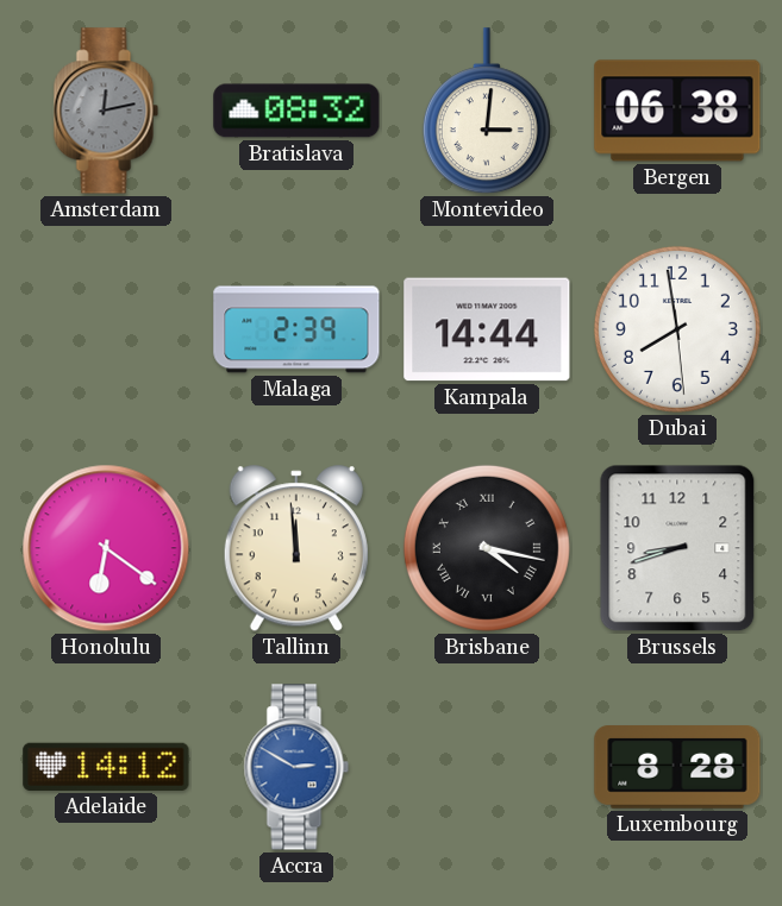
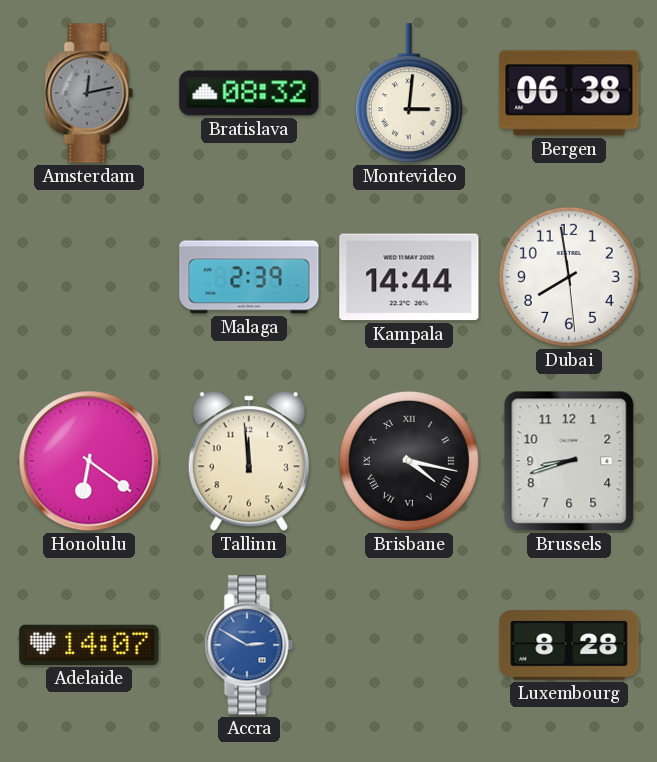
Adelaide: 14:12 -> 14:07 (89, 645)
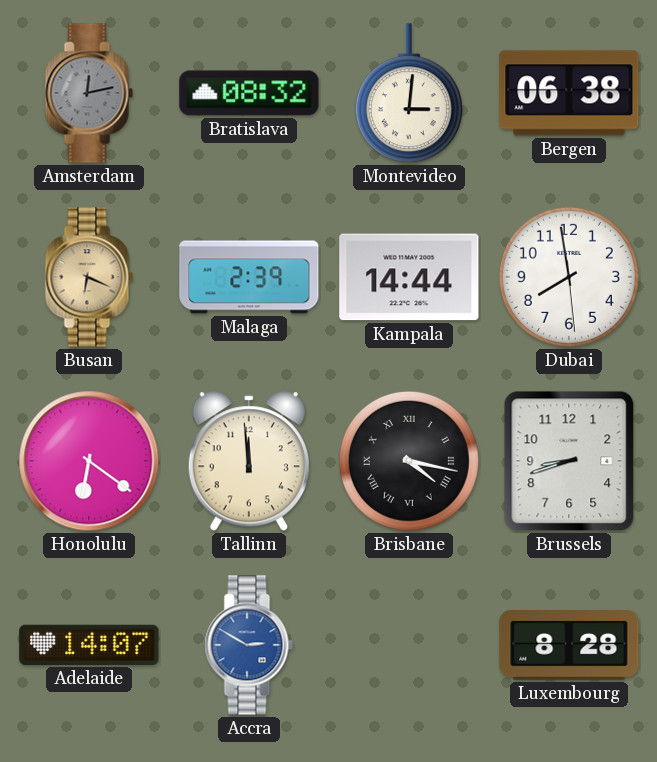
Busan: none -> 6:19 (89, 277)
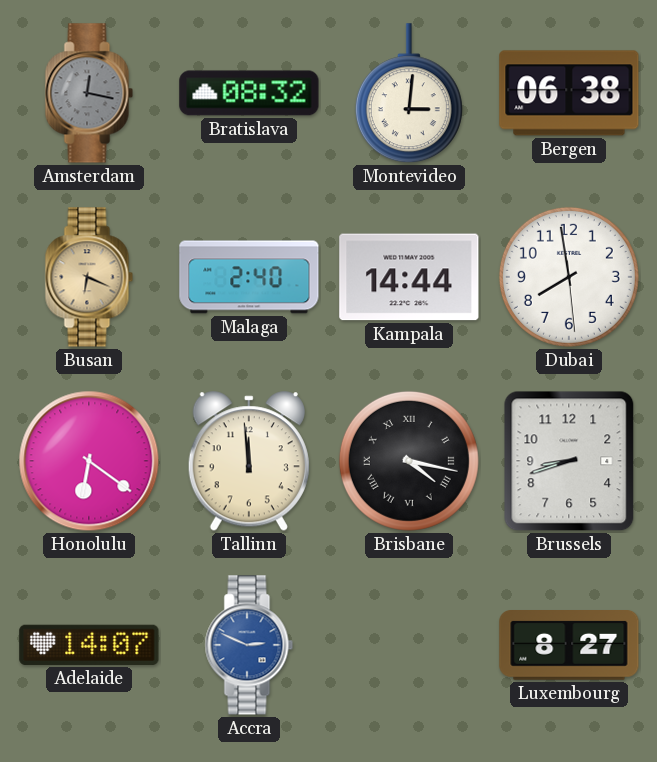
Amsterdam: 12:13 -> 12:17 (89, 93)
Malaga: 2:39 -> 2:40 (249, 277)
Accra: 2:50 -> 2:49 (249, 645)
Luxembourg: 8:28 -> 8:27 (569, 646)
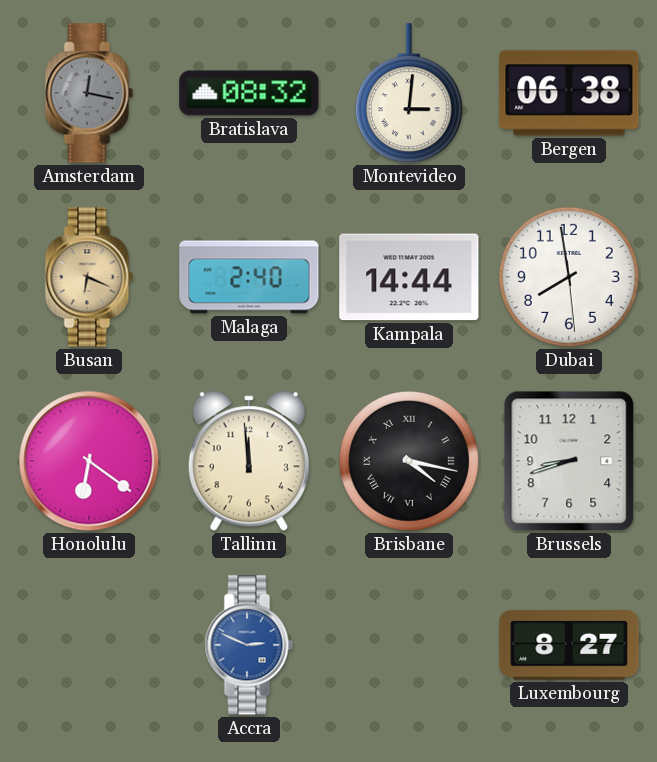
Adelaide: 14:07 -> none (89, 645)
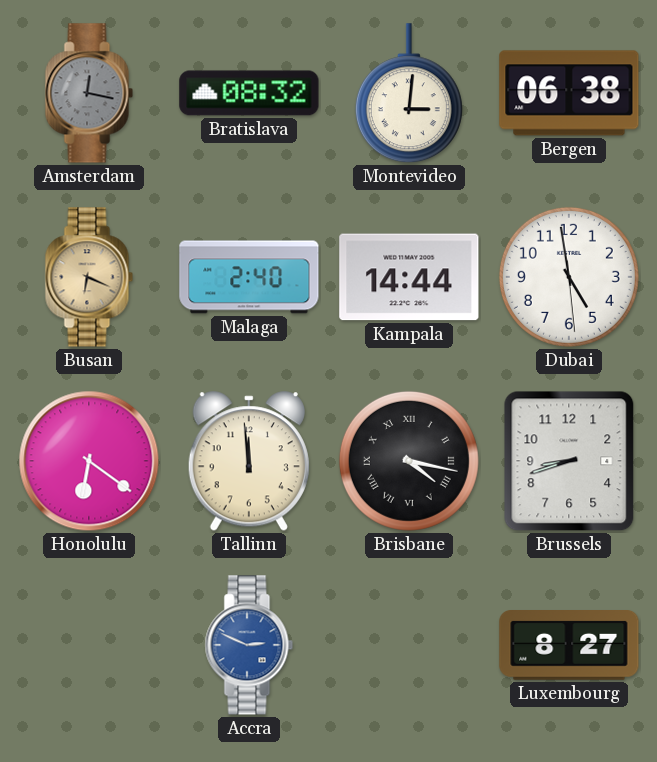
Dubai: 7:58 -> 4:58 (569, 277)
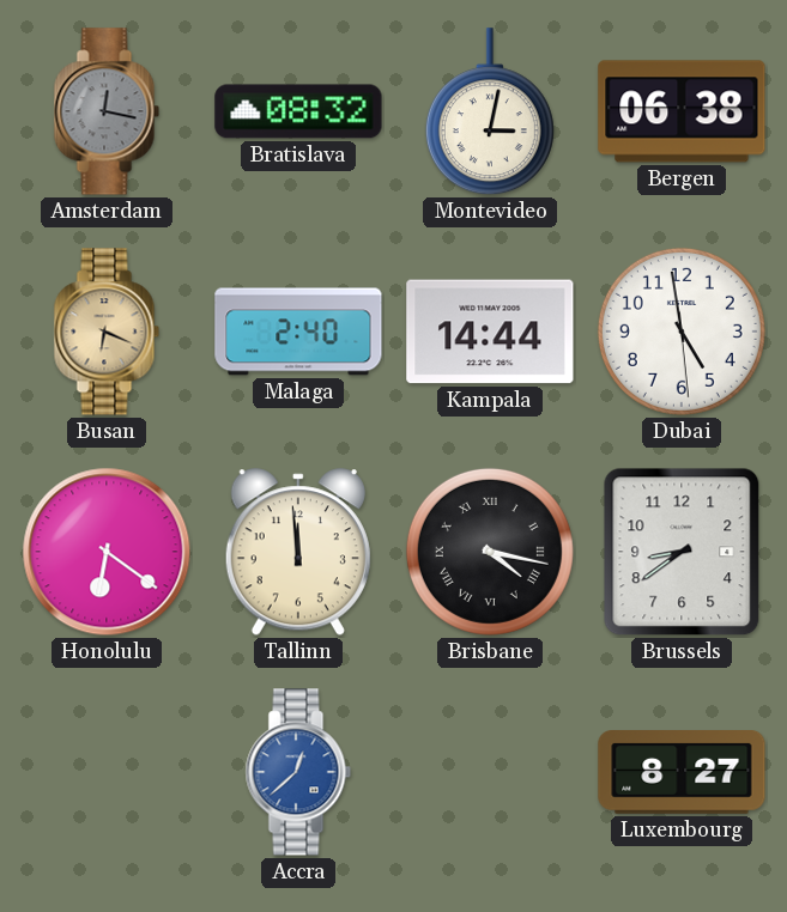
Montevideo: 3:01 -> 3:02 (490, 113)
Brussels: 8:42 -> 8:39 (682, 552)
Accra: 2:49 -> 12:38 (298, 772)
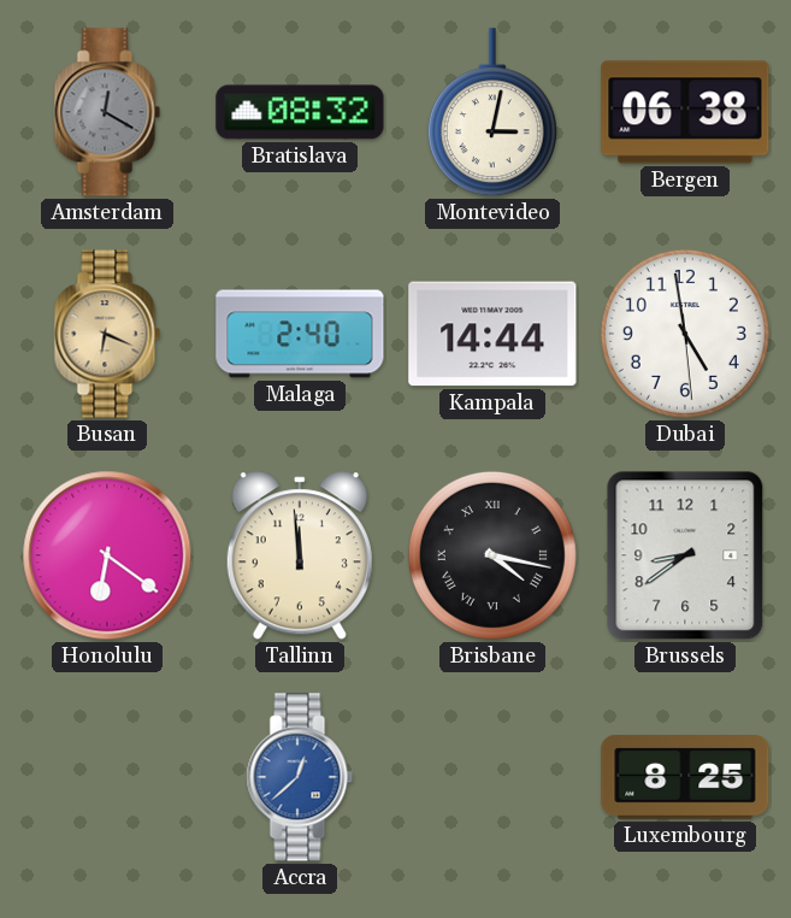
Amsterdam: 12:17 -> 12:20 (107, 112)
Luxembourg: 8:27 -> 8:25 (685, 778)
